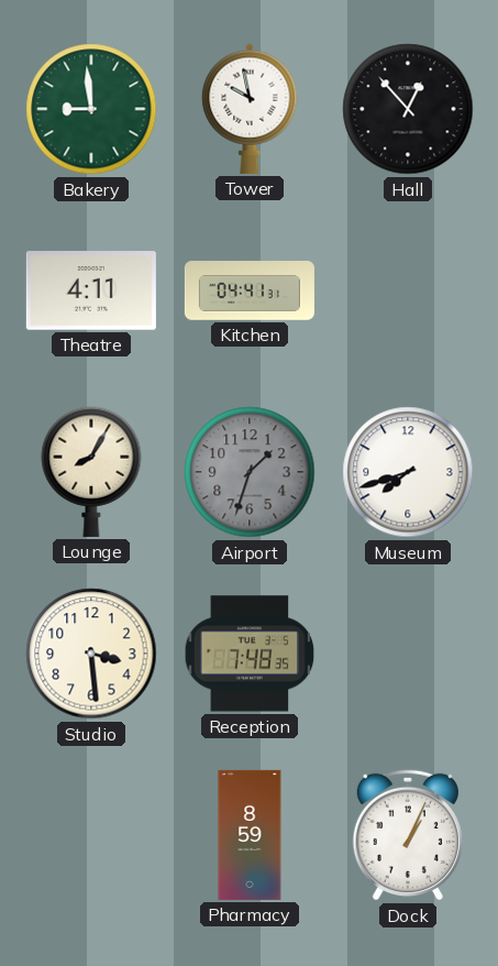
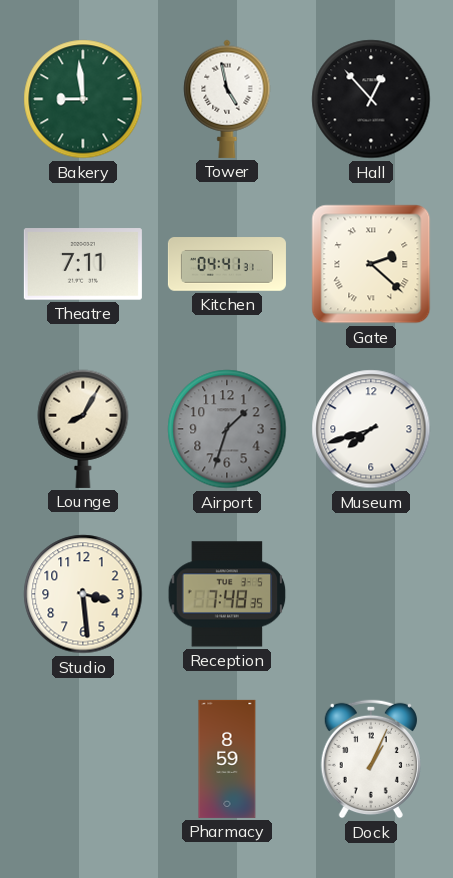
Tower: 9:58 -> 4:58 (227, 99)
Theatre: 4:11 -> 7:11 (83, 264)
Gate: none -> 2:22 (371, 264)
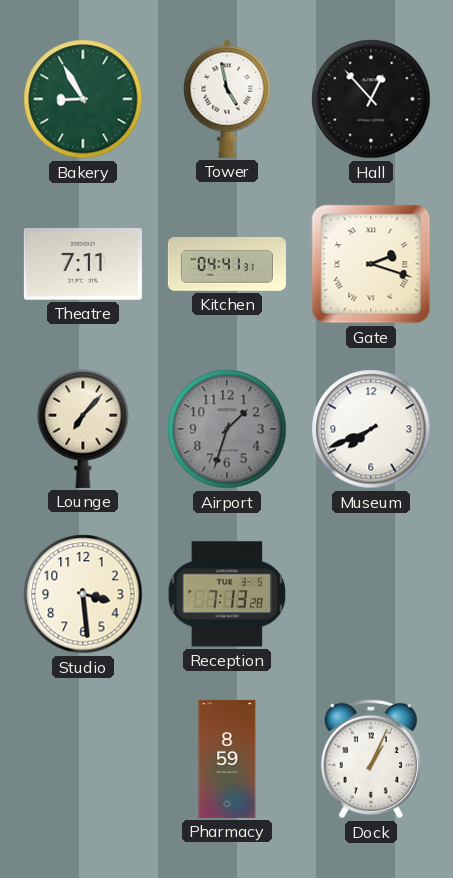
Bakery: 8:59 -> 8:55 (83, 99)
Gate: 2:22 -> 2:18 (371, 264)
Lounge: 8:05 -> 7:07 (83, 429)
Museum: 7:42 -> 7:41 (371, 429)
Reception: 7:48 -> 7:13 (227, 594)
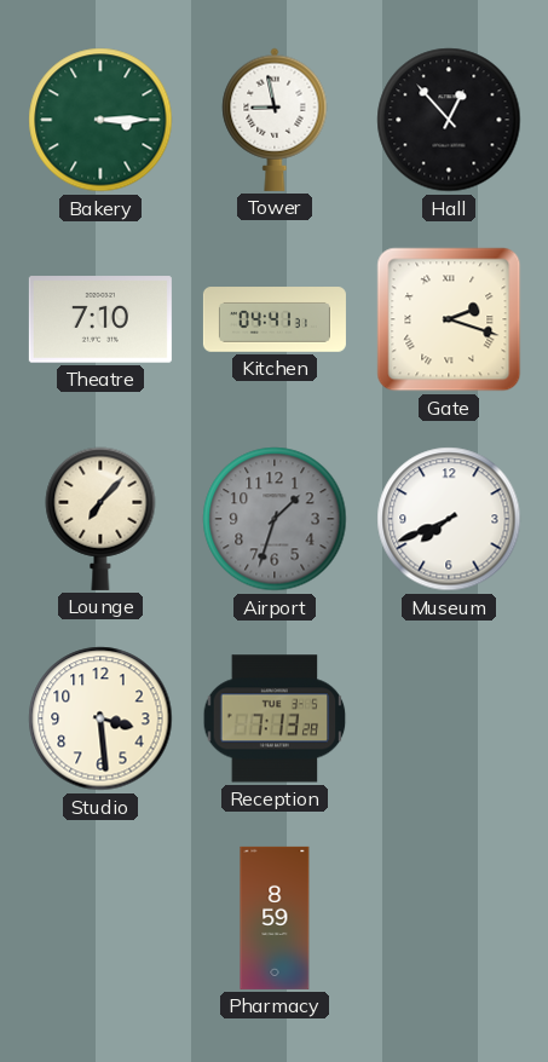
Bakery: 8:55 -> 3:15 (100, 120)
Tower: 4:58 -> 8:58 (275, 120)
Theatre: 7:11 -> 7:10 (100, 319)
Dock: 1:04 -> none (371, 759)
